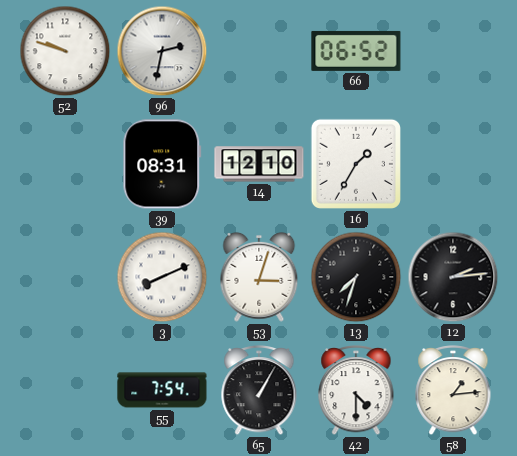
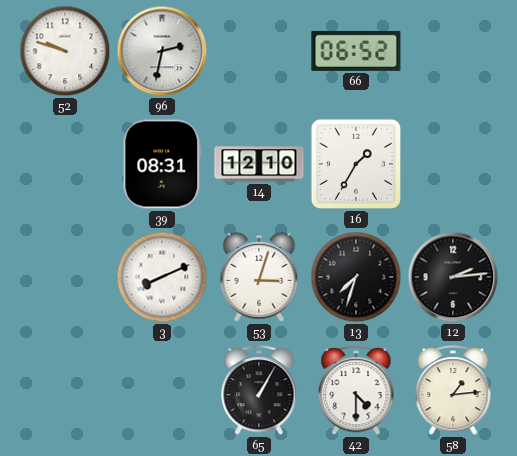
55: 7:54 -> none (162, 390)
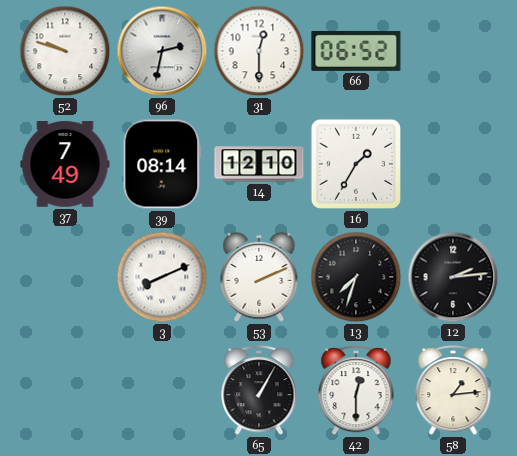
31: none -> 12:30 (259, 51)
37: none -> 7:49 (65, 164)
39: 08:31 -> 08:14 (162, 164)
53: 3:03 -> 2:11 (259, 277)
42: 4:30 -> 12:30 (356, 390)
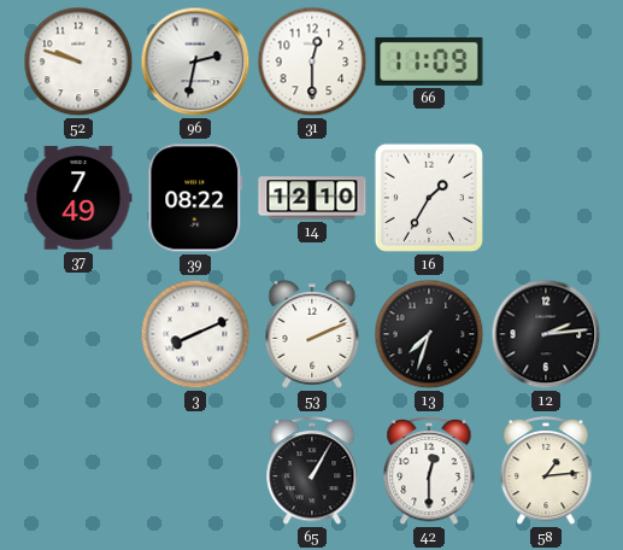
66: 06:52 -> 11:09 (429, 62)
39: 08:14 -> 08:22 (195, 198)
